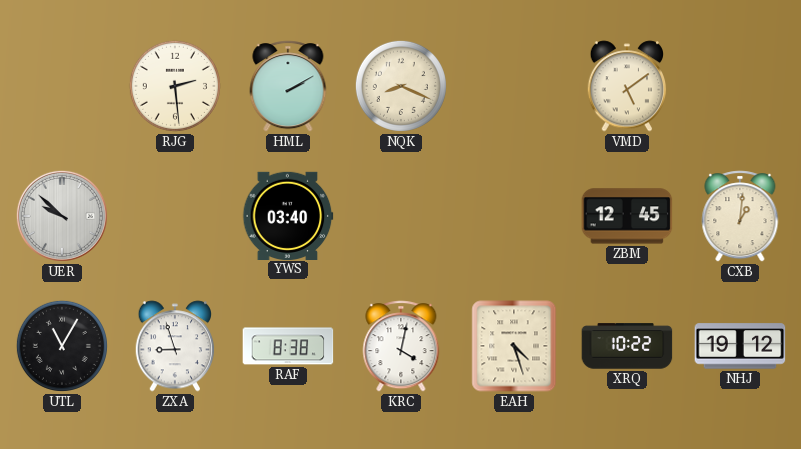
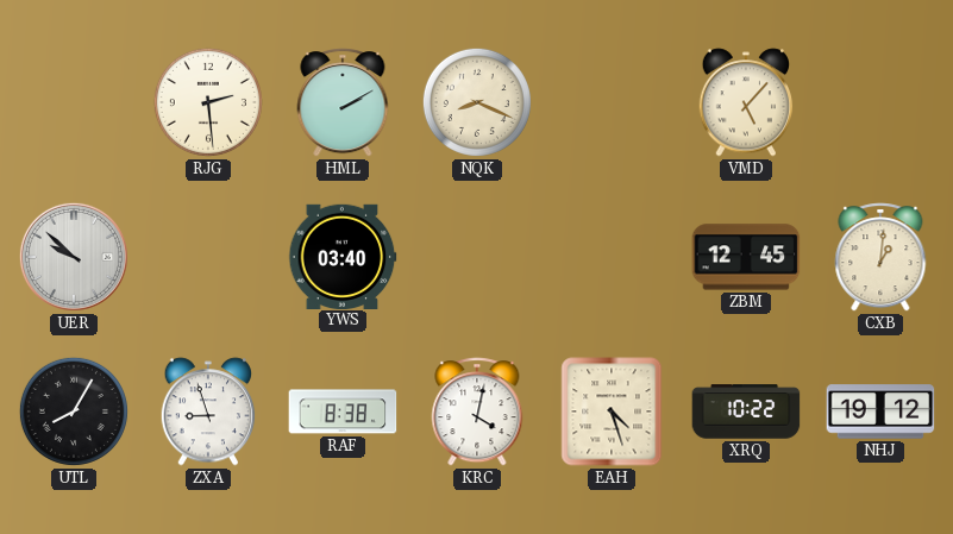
VMD: 5:09 -> 5:07 (746, 102)
UTL: 11:05 -> 8:05 (74, 412)
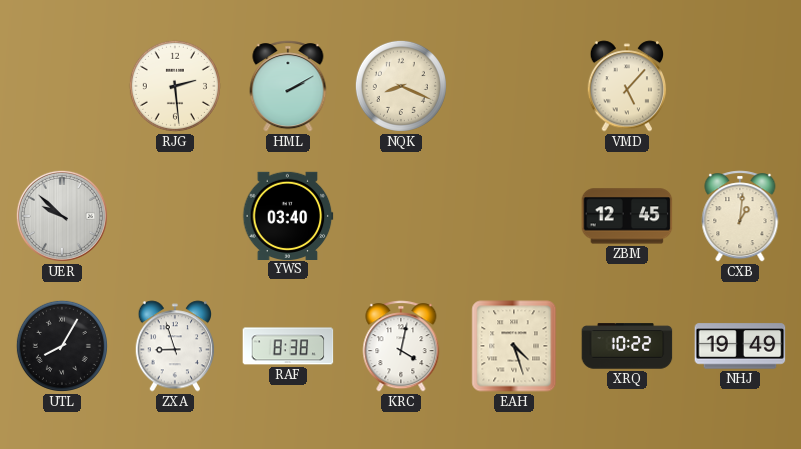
NHJ: 19:12 -> 19:49 (740, 346)
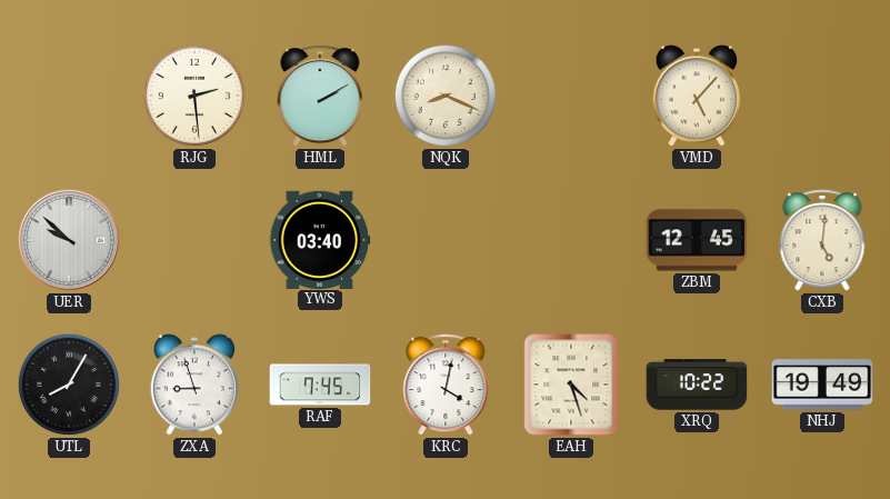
CXB: 1:01 -> 5:01 (822, 240)
RAF: 8:38 -> 7:45 (320, 385)
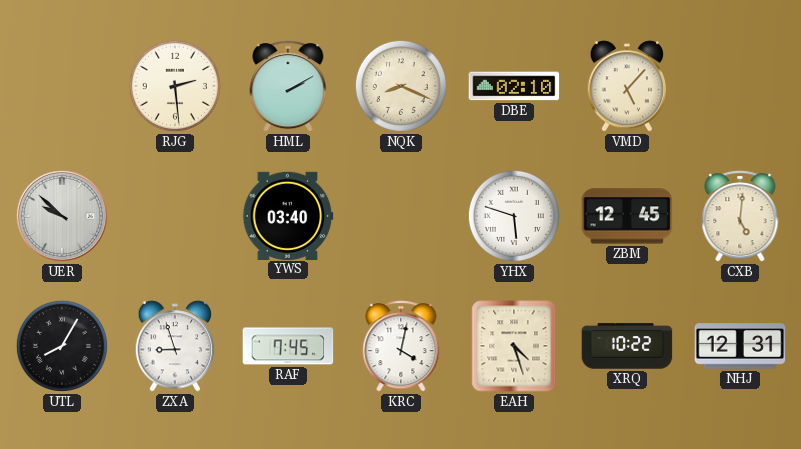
DBE: none -> 02:10 (514, 86)
YHX: none -> 5:48 (514, 216)
NHJ: 19:49 -> 12:31 (740, 346)
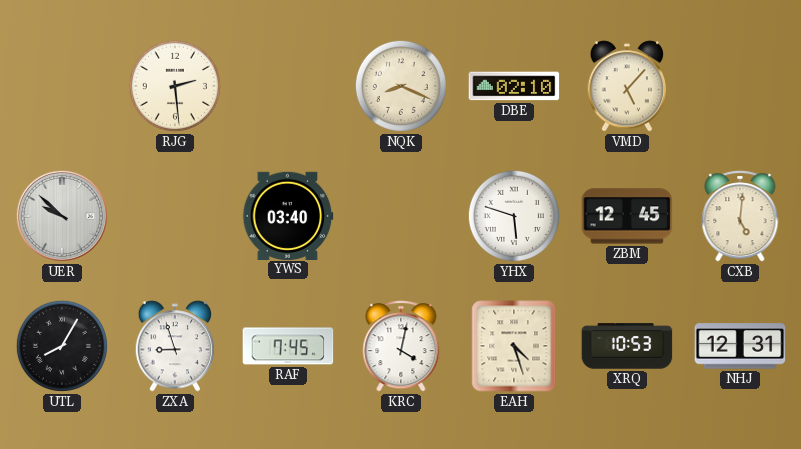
HML: 2:10 -> none (288, 86)
XRQ: 10:22 -> 10:53 (627, 346)
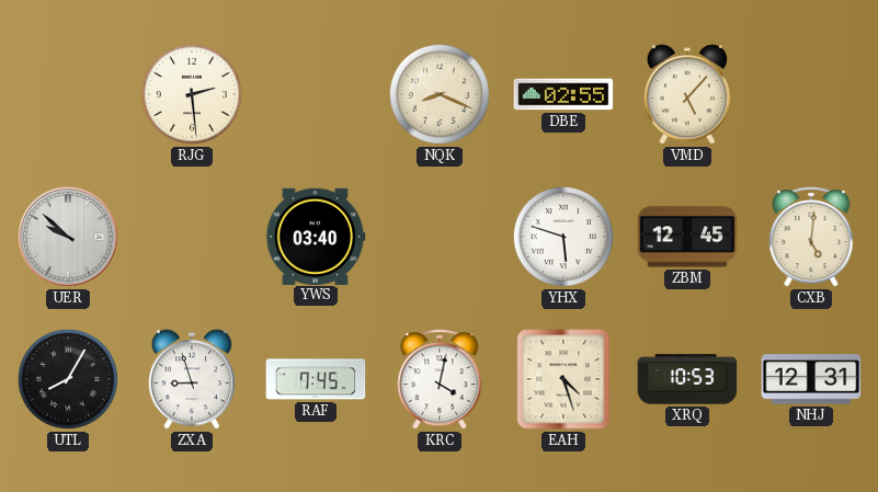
DBE: 02:10 -> 02:55 (563, 94)
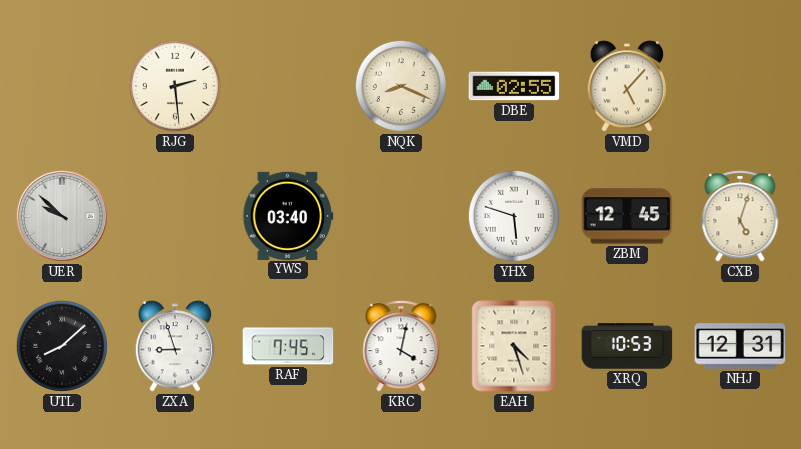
CXB: 5:01 -> 5:03 (740, 216)
UTL: 8:05 -> 8:08 (62, 346)
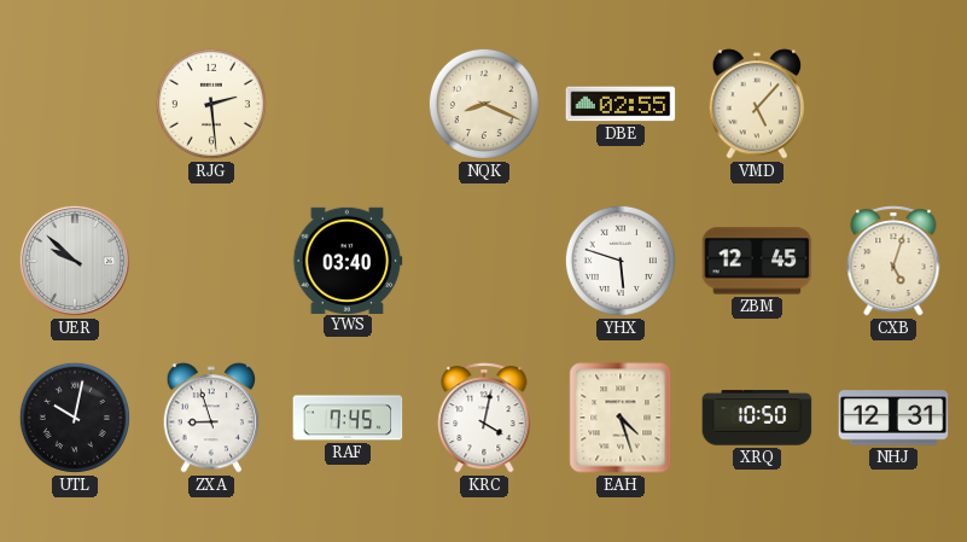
UTL: 8:08 -> 10:02 (75, 418)
XRQ: 10:53 -> 10:50 (757, 418)
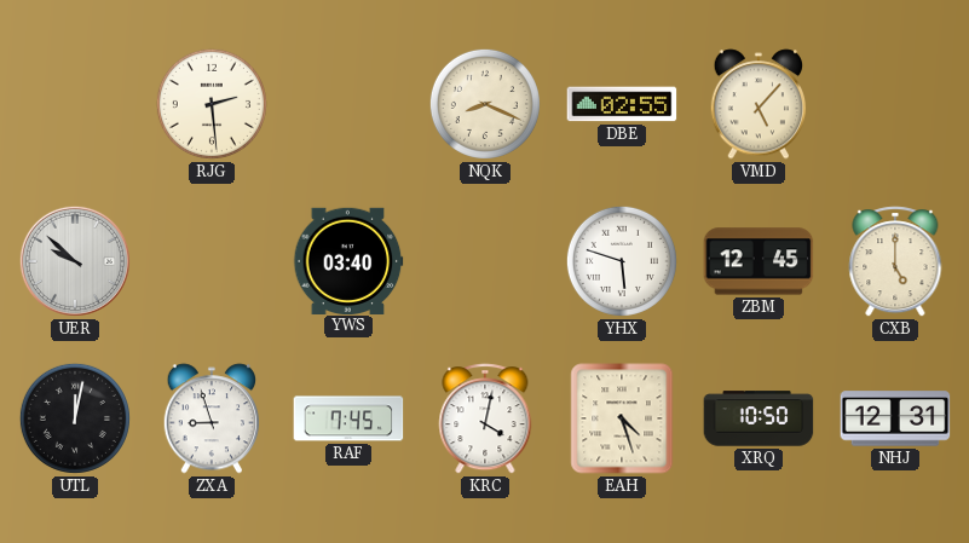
CXB: 5:03 -> 5:00 (895, 261)
UTL: 10:02 -> 12:02 (75, 418)
